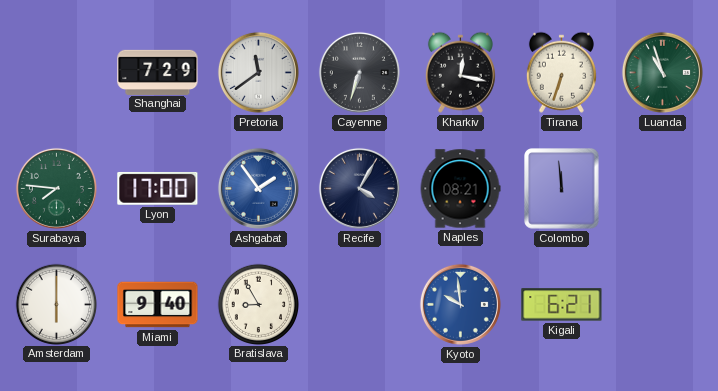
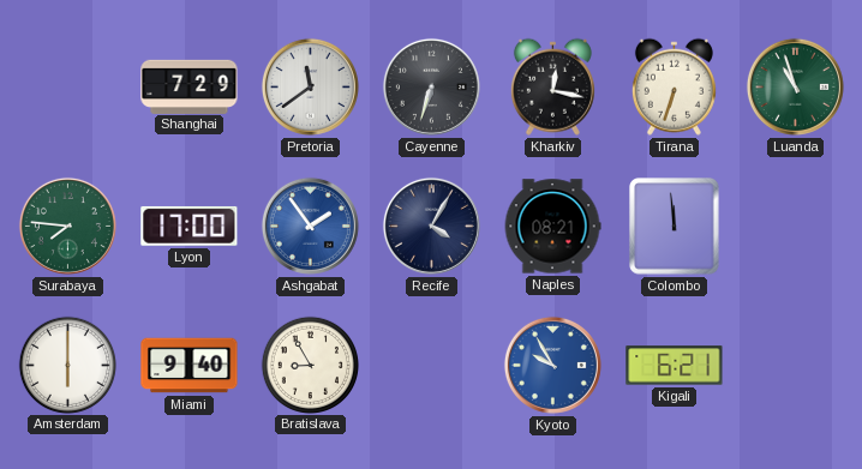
Kyoto: 9:59 -> 9:55 (552, 365)
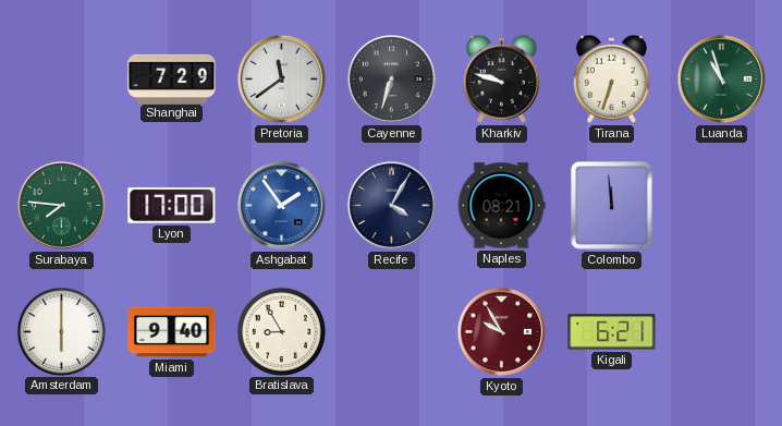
Kharkiv: 12:17 -> 9:48 (501, 78)
Kyoto dial: blue -> burgundy (501, 331)
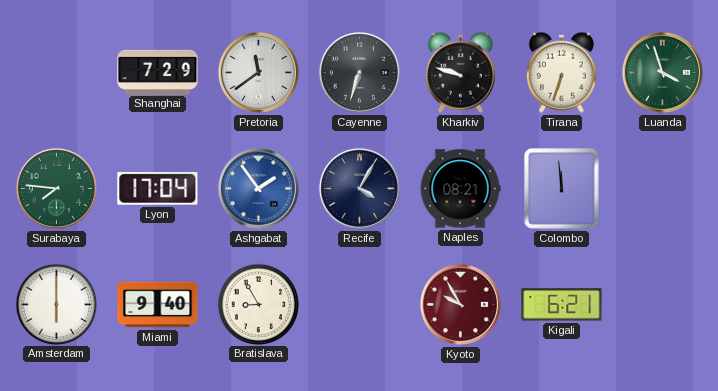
Luanda: 10:57 -> 3:57 (662, 72)
Lyon: 17:00 -> 17:04 (158, 188)
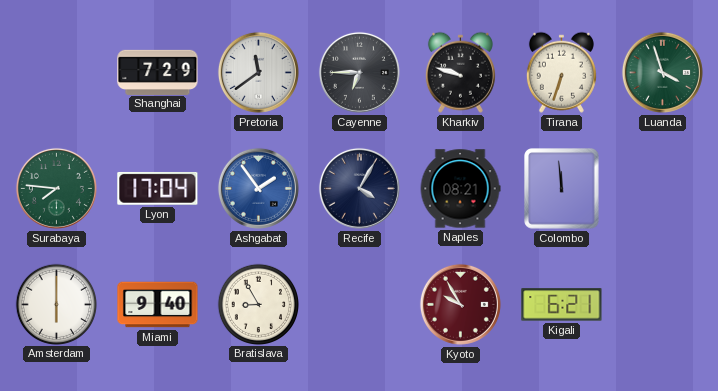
Cayenne: 6:33 -> 6:45 (359, 72)
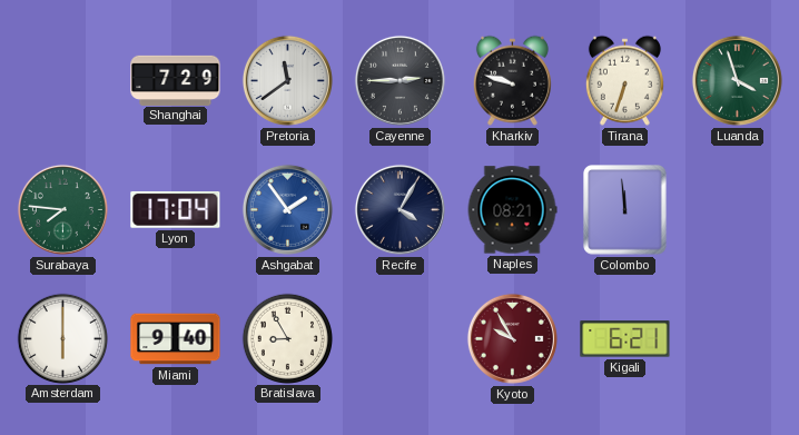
Cayenne: 6:45 -> 2:45 (399, 80)
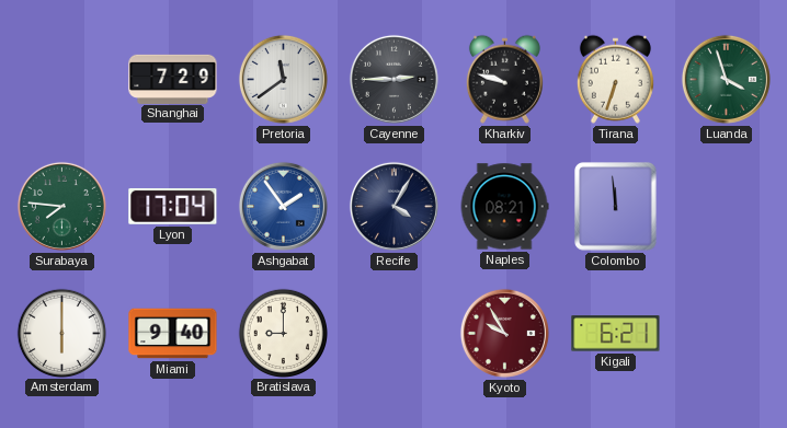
Bratislava: 8:55 -> 9:00 (283, 333)
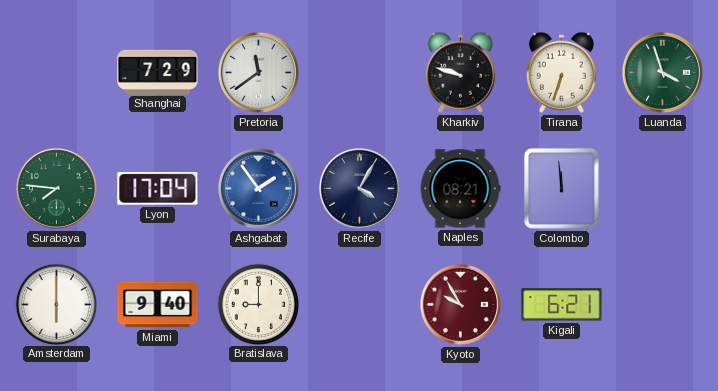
Cayenne: 2:45 -> none (394, 79)
